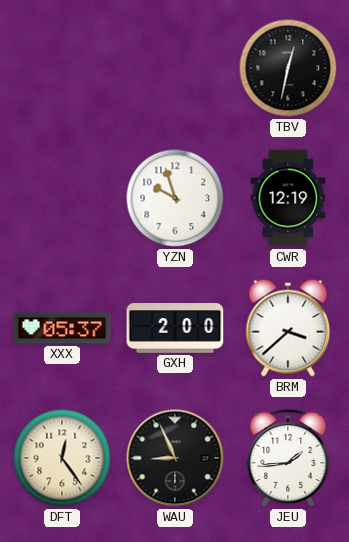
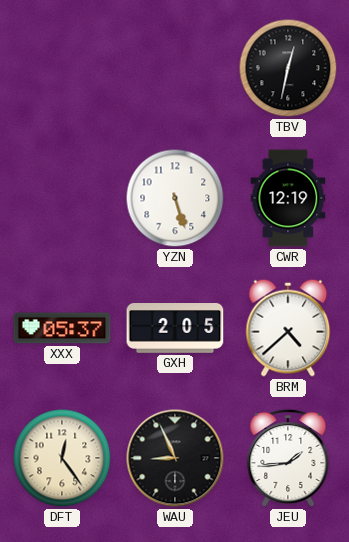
YZN: 9:57 -> 5:27 (175, 198)
GXH: 2:00 -> 2:05 (175, 329)
BRM: 3:38 -> 4:38 (288, 328)
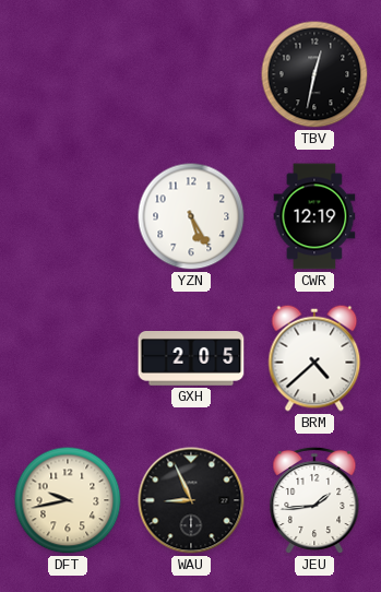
YZN: 5:27 -> 5:25 (191, 216)
XXX: 05:37 -> none (62, 328)
DFT: 12:24 -> 9:43 (68, 500)
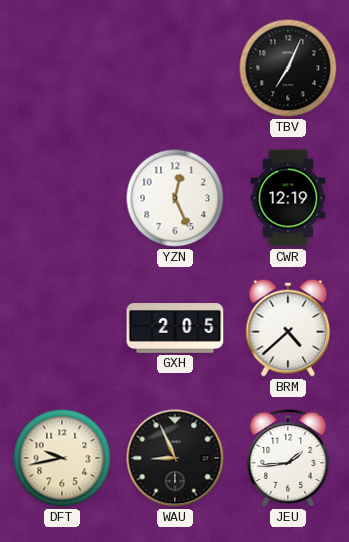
TBV: 12:32 -> 7:04 (288, 68)
YZN: 5:25 -> 12:26 (175, 198)
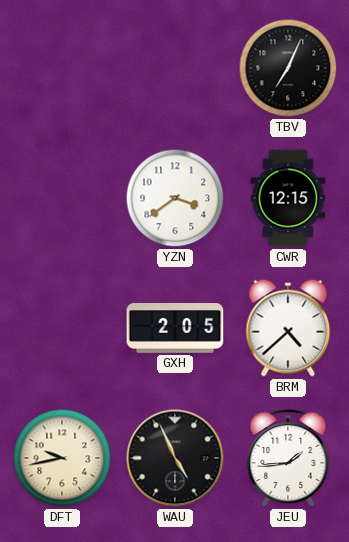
YZN: 12:26 -> 3:39 (175, 198)
CWR: 12:19 -> 12:15 (288, 198)
WAU: 8:56 -> 4:56 (175, 458)
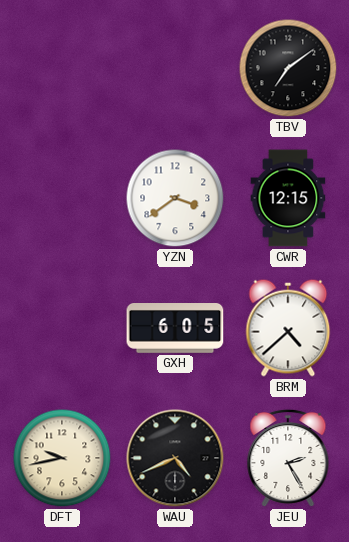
TBV: 7:04 -> 7:09 (288, 68)
GXH: 2:05 -> 6:05 (175, 329)
WAU: 4:56 -> 4:41 (175, 458)
JEU: 1:44 -> 2:25 (288, 458)
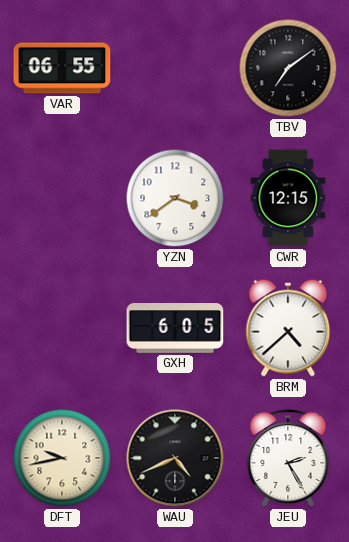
VAR: none -> 06:55 (62, 68)
